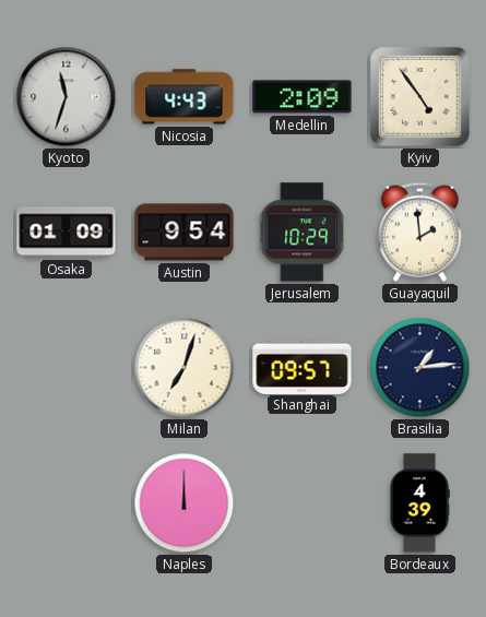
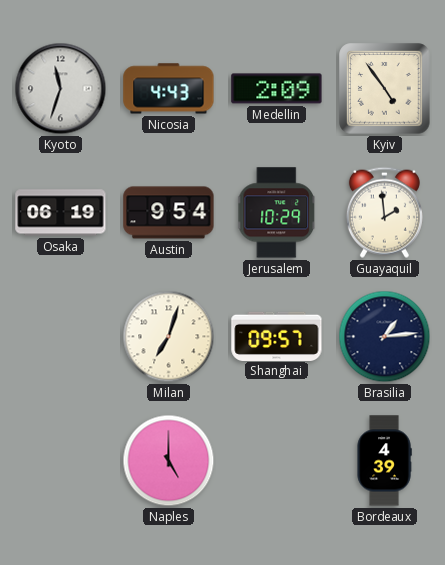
Osaka: 01:09 -> 06:19 (61, 213)
Naples: 12:00 -> 5:00 (169, 461)
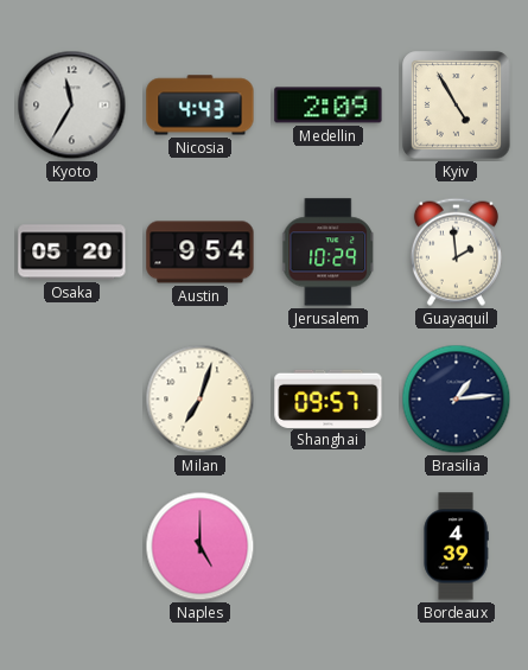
Kyoto: 11:33 -> 11:35 (72, 106)
Kyiv: 4:54 -> 4:55 (457, 106)
Osaka: 06:19 -> 05:20 (72, 253)
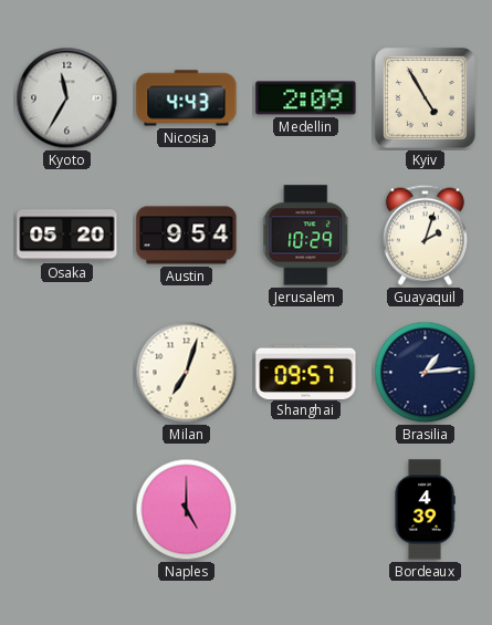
Guayaquil: 1:59 -> 2:03 (425, 235)
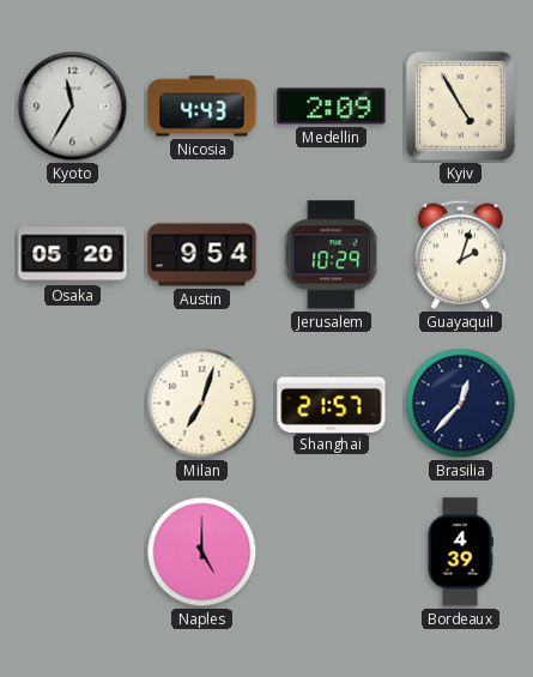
Shanghai: 09:57 -> 21:57 (332, 403)
Brasilia: 1:14 -> 12:37 (461, 404)
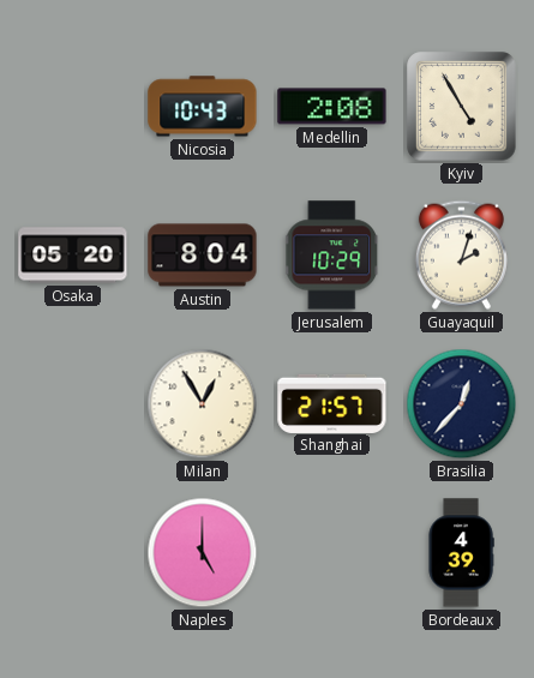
Kyoto: 11:35 -> none (73, 107)
Nicosia: 4:43 -> 10:43 (203, 107)
Medellin: 2:09 -> 2:08 (332, 107)
Austin: 9:54 -> 8:04 (203, 256)
Milan: 7:03 -> 12:55 (203, 404)
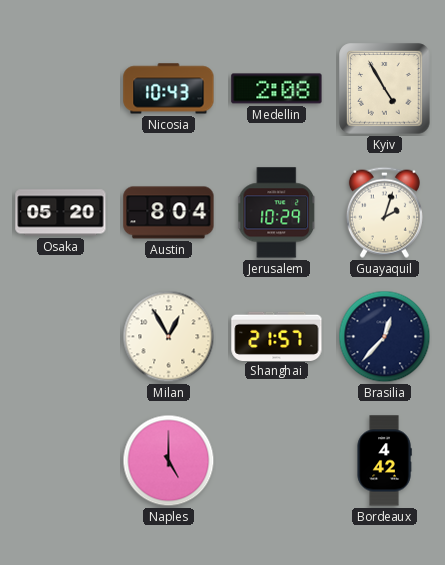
Bordeaux: 4:39 -> 4:42 (384, 461)
